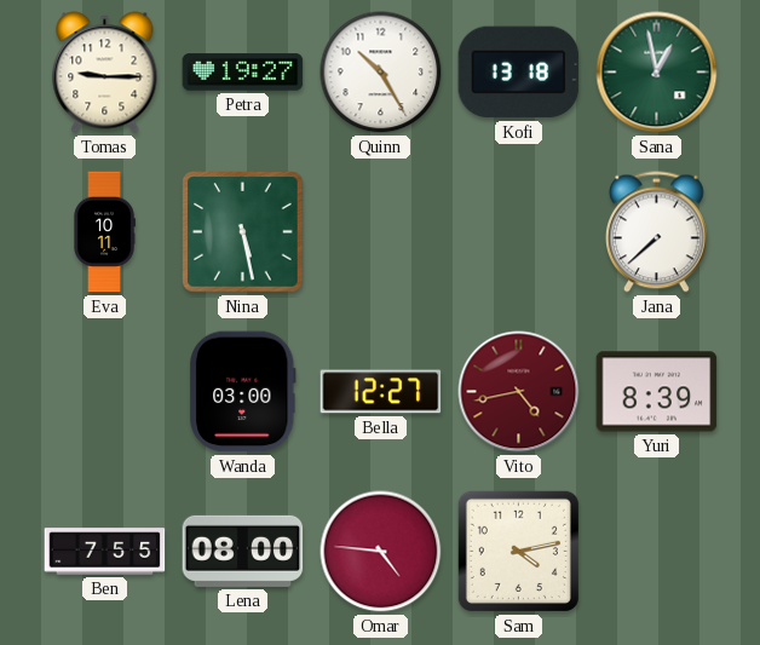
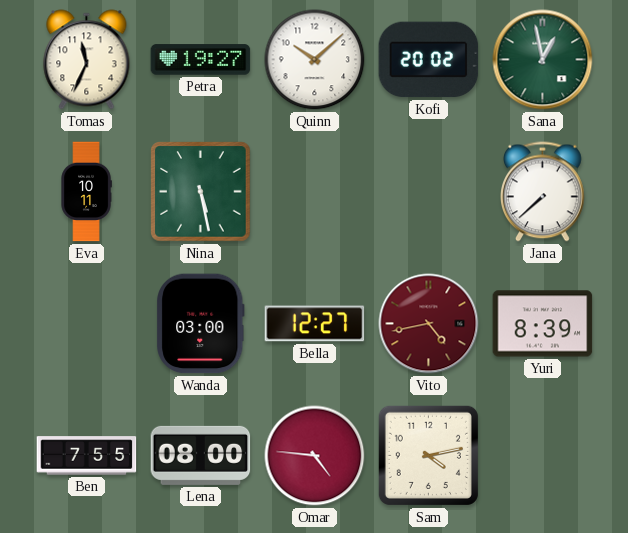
Tomas: 9:15 -> 11:34 (87, 60)
Quinn: 10:25 -> 10:08 (315, 60)
Kofi: 13:18 -> 20:02 (429, 60)
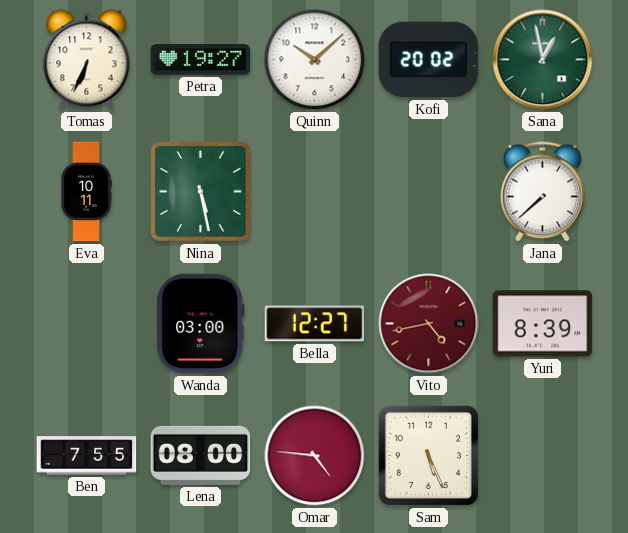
Tomas: 11:34 -> 6:34 (87, 60)
Sam: 4:13 -> 5:26 (428, 455)
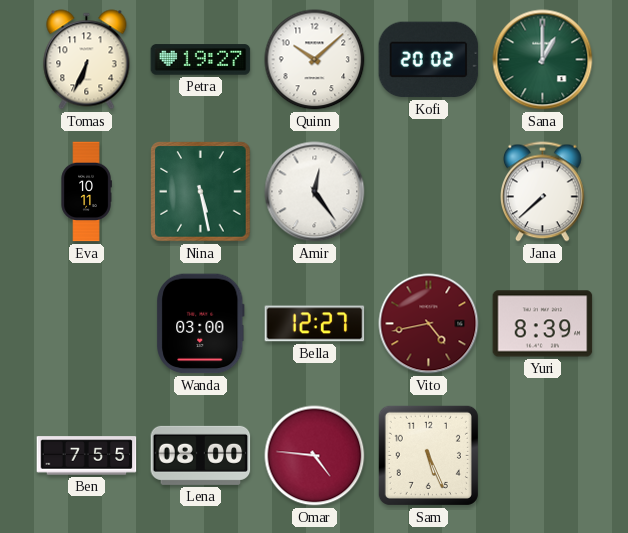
Sana: 12:58 -> 1:00 (543, 60)
Amir: none -> 12:24 (315, 192)
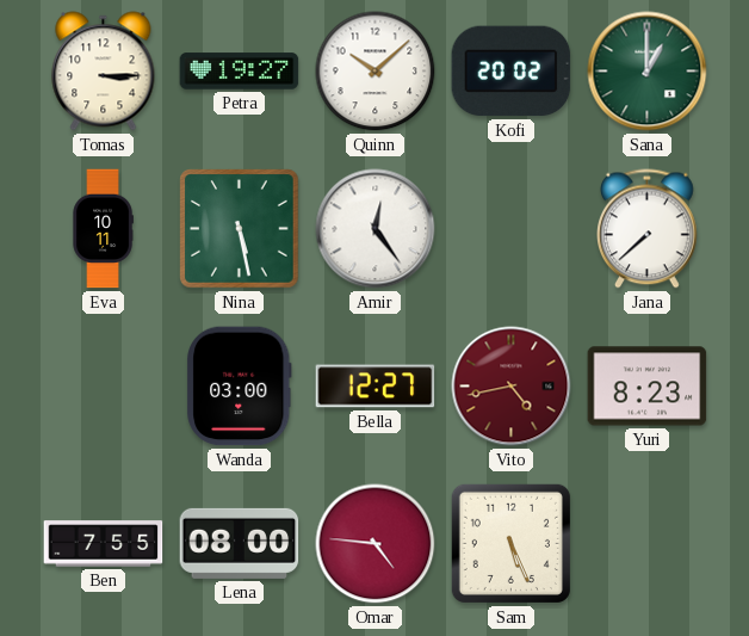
Tomas: 6:34 -> 3:15 (104, 72)
Yuri: 8:39 -> 8:23 (648, 387)
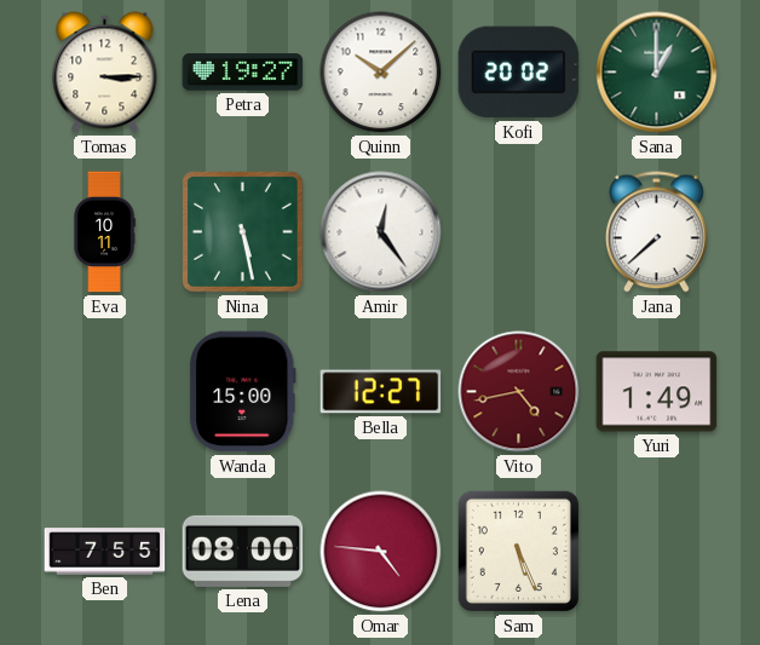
Wanda: 03:00 -> 15:00 (243, 392)
Yuri: 8:23 -> 1:49 (657, 392)
